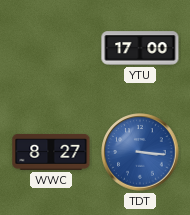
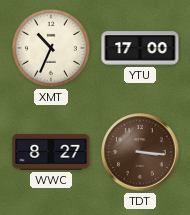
XMT: none -> 10:34 (51, 48)
TDT dial: blue -> brown (140, 152)
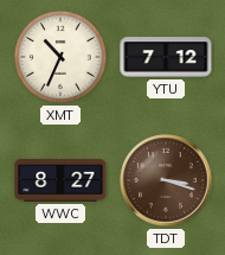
YTU: 17:00 -> 7:12 (166, 57)
TDT: 3:16 -> 3:18 (166, 180)
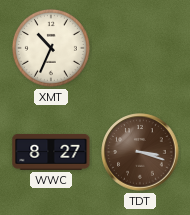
YTU: 7:12 -> none (166, 57)
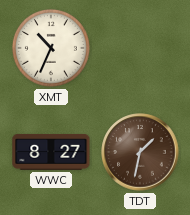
TDT: 3:18 -> 1:32 (140, 152)
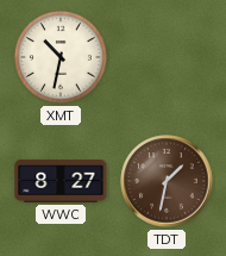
XMT: 10:34 -> 10:32 (61, 57)
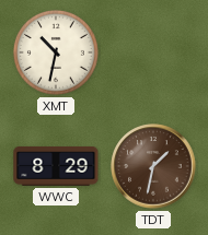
WWC: 8:27 -> 8:29 (56, 166)
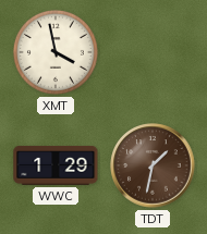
XMT: 10:32 -> 3:58 (56, 52)
WWC: 8:29 -> 1:29 (56, 165)
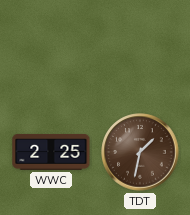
XMT: 3:58 -> none (56, 52)
WWC: 1:29 -> 2:25 (51, 152)
